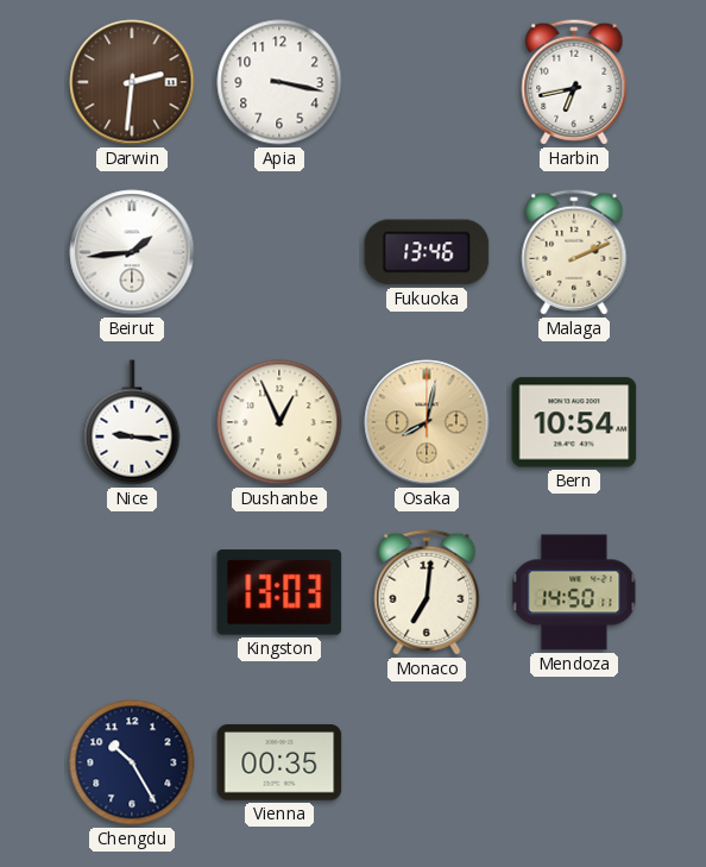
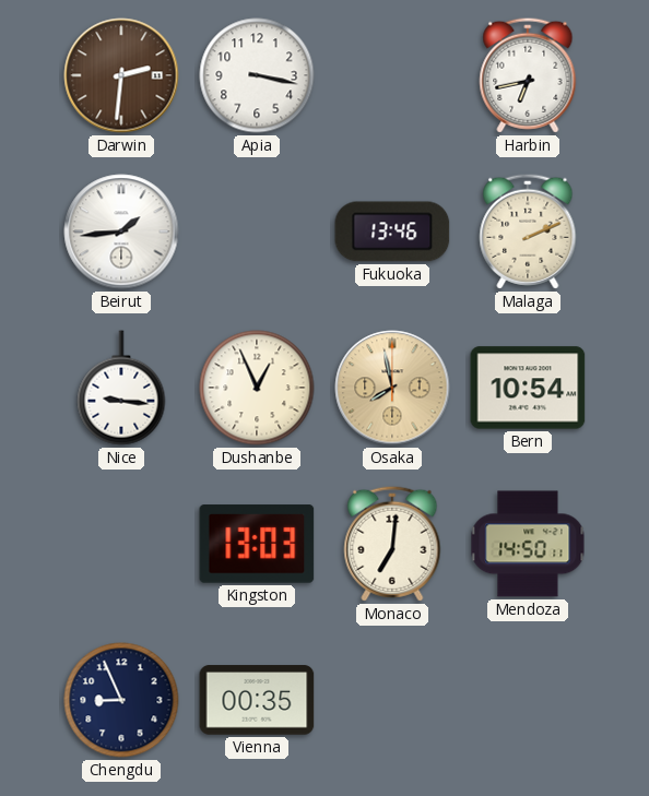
Osaka: 8:02 -> 7:58 (392, 388)
Chengdu: 10:25 -> 8:56 (121, 700)
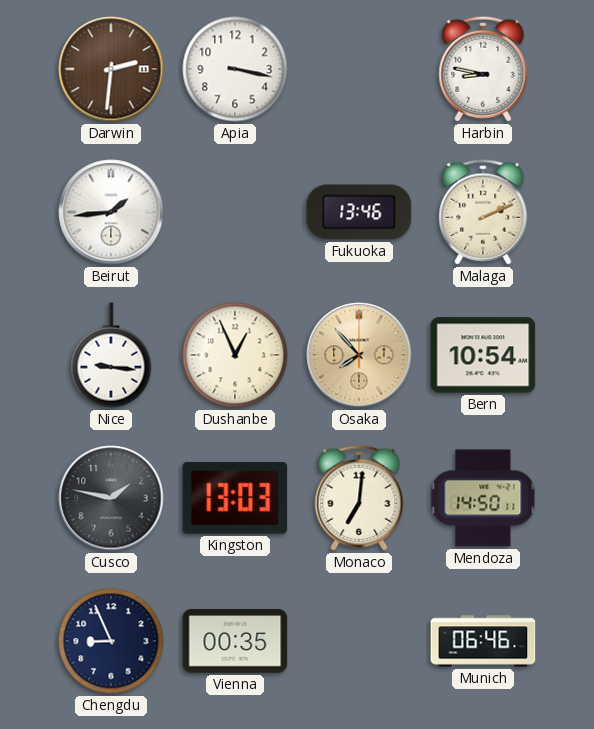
Harbin: 6:43 -> 8:47 (483, 69)
Osaka: 7:58 -> 7:53 (359, 355)
Cusco: none -> 1:47 (111, 498)
Munich: none -> 06:46 (483, 641)
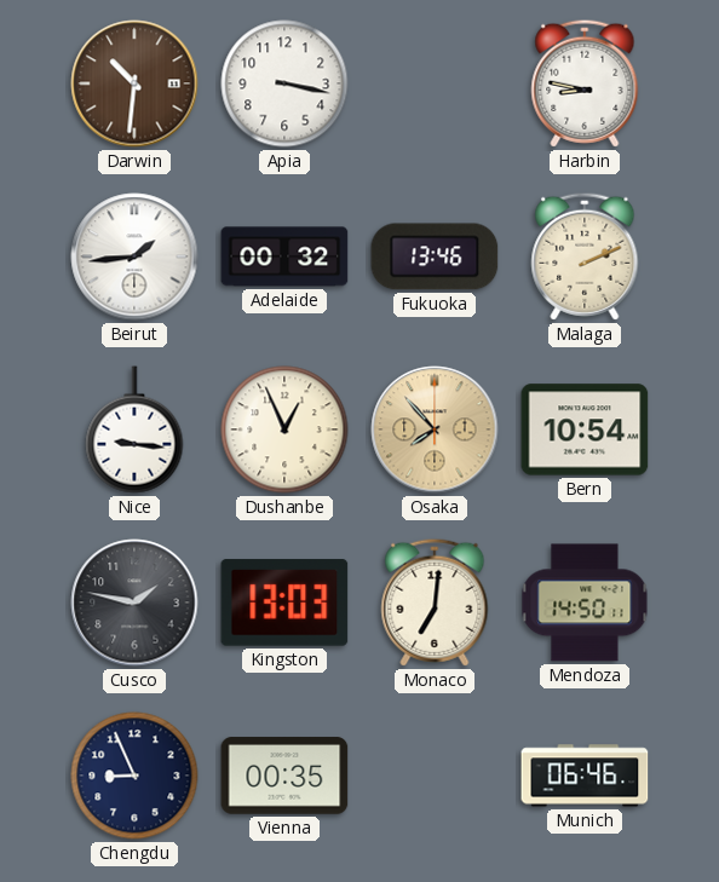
Darwin: 2:31 -> 10:31 (134, 83)
Adelaide: none -> 00:32 (284, 256)
